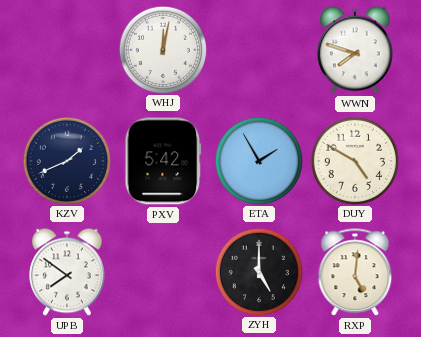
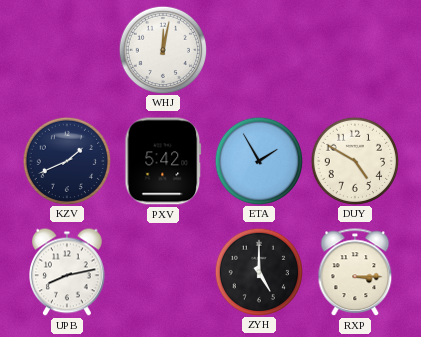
WWN: 7:48 -> none (356, 50)
UPB: 7:51 -> 8:13 (68, 272)
RXP: 5:01 -> 3:15 (355, 273)
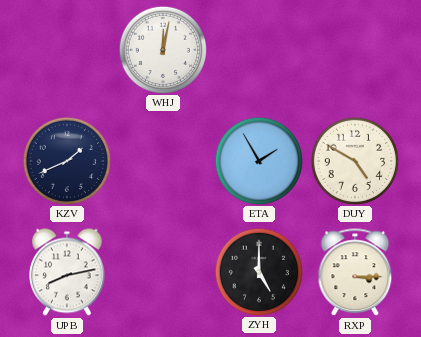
PXV: 5:42 -> none (163, 161)
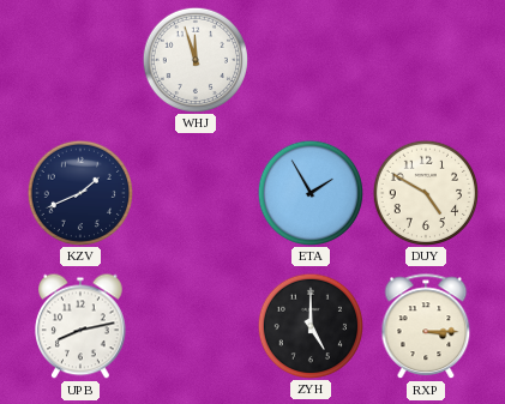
WHJ: 12:02 -> 11:57 (194, 59)
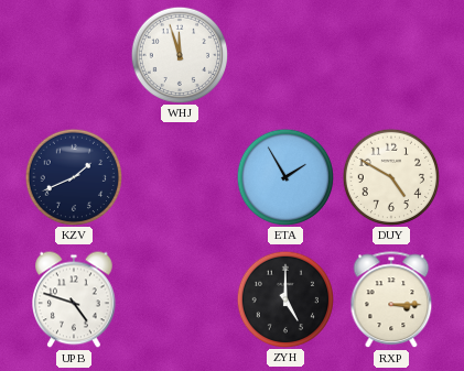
UPB: 8:13 -> 4:48 (75, 299)
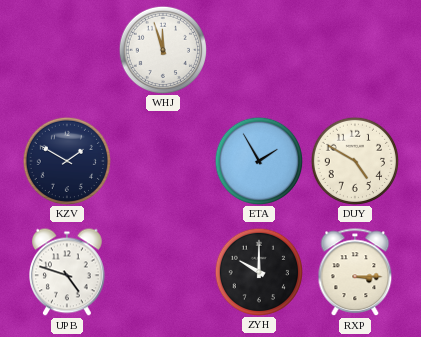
KZV: 1:41 -> 1:50 (66, 160)
ZYH: 5:00 -> 10:00 (258, 271)
